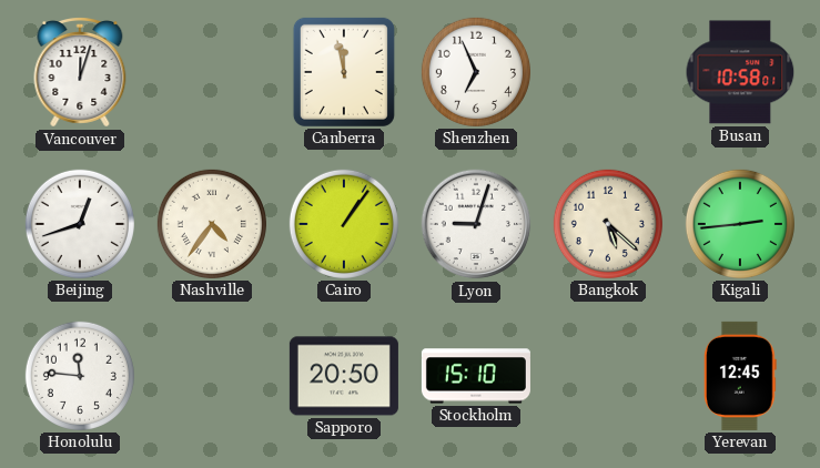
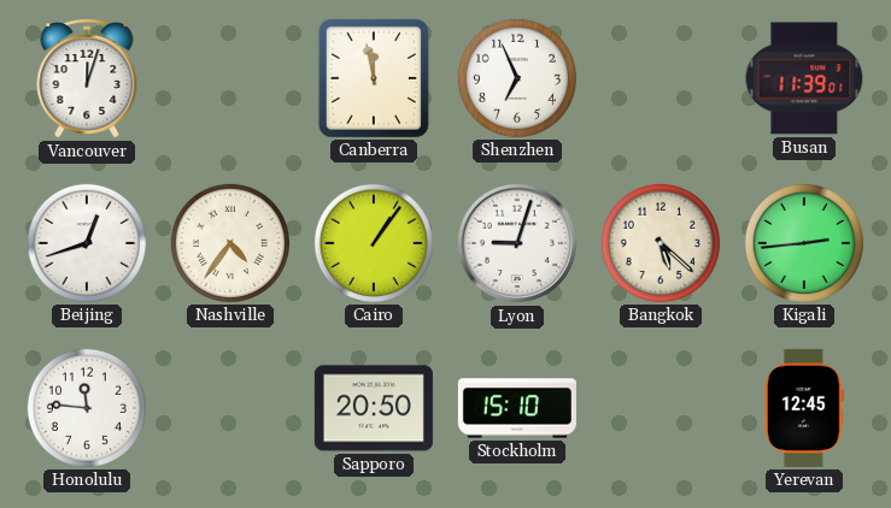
Busan: 10:58 -> 11:39 (804, 78)
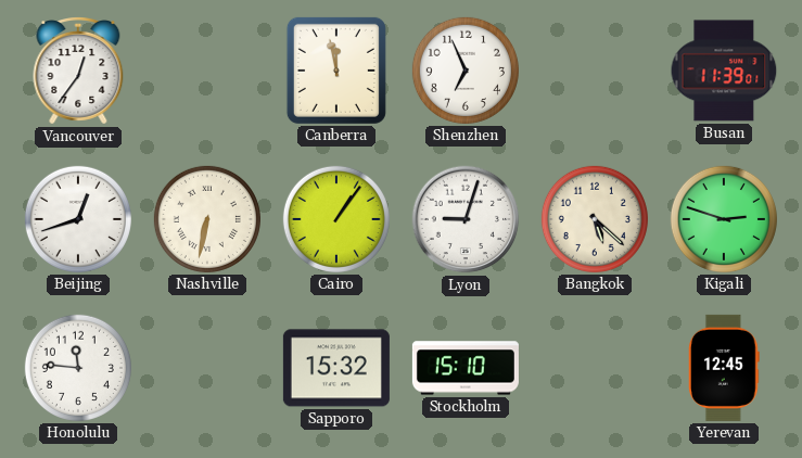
Vancouver: 12:03 -> 12:36 (78, 72)
Nashville: 4:36 -> 6:32 (207, 219)
Kigali: 2:44 -> 2:48 (724, 219)
Sapporo: 20:50 -> 15:32 (336, 368)
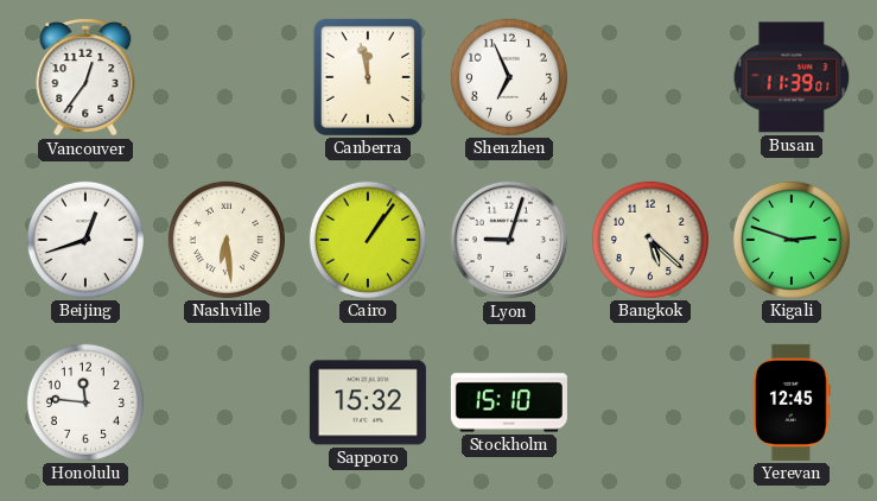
Nashville: 6:32 -> 6:29 (227, 240)
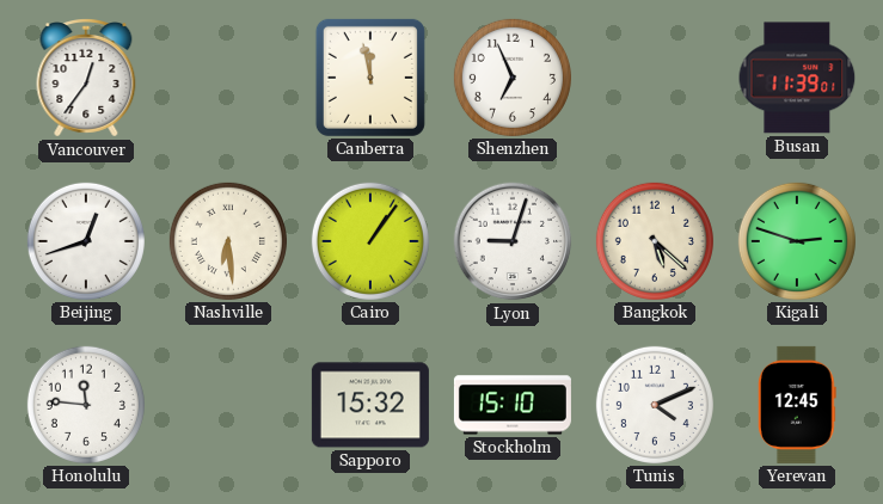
Tunis: none -> 4:11 (655, 405)
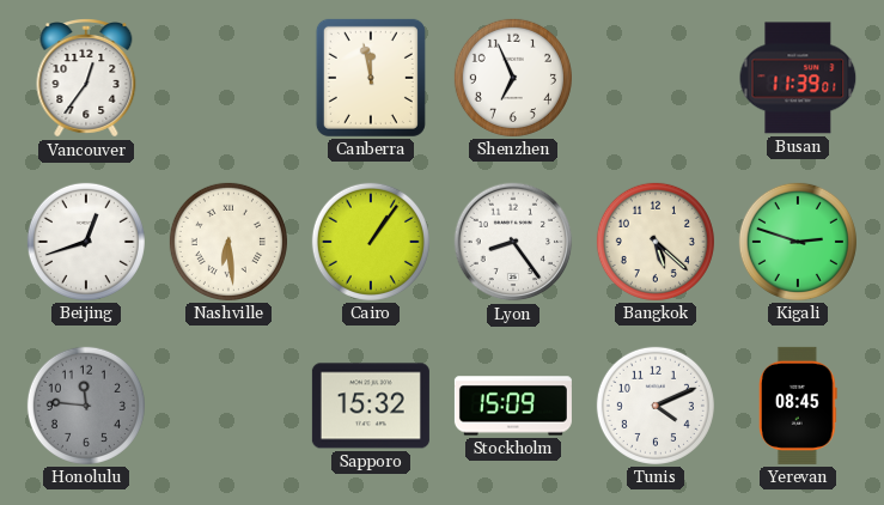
Lyon: 9:03 -> 8:24 (513, 242)
Honolulu dial: white -> grey (86, 406)
Stockholm: 15:10 -> 15:09 (513, 406)
Yerevan: 12:45 -> 08:45 (798, 406)
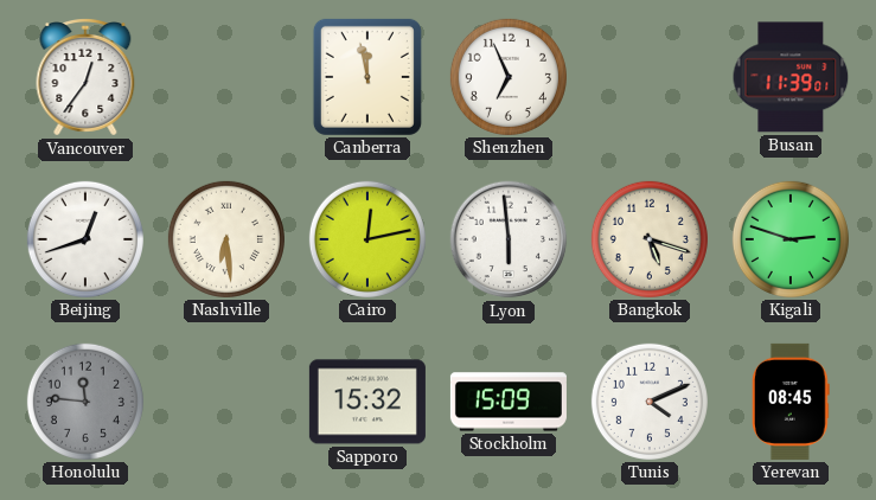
Cairo: 1:06 -> 12:13 (367, 239)
Lyon: 8:24 -> 5:59 (509, 239)
Bangkok: 5:22 -> 5:18 (650, 239)
